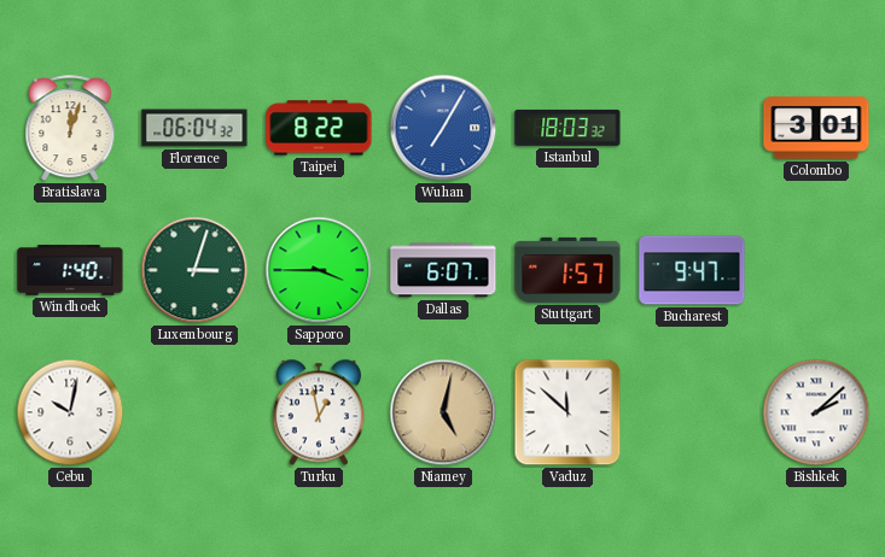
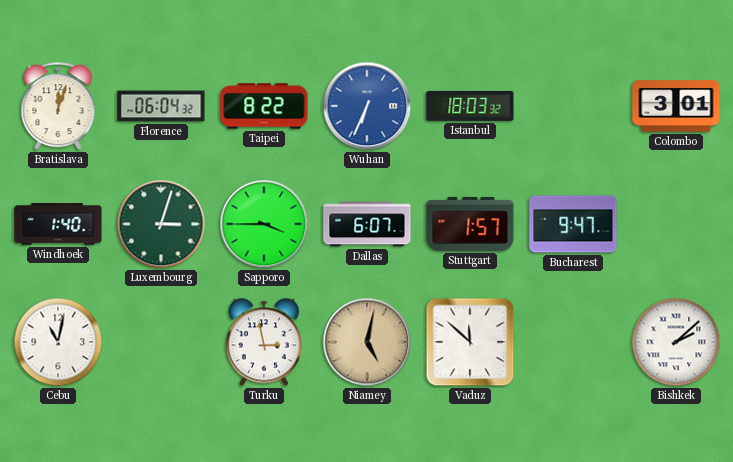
Wuhan: 7:05 -> 6:34 (367, 106)
Cebu: 10:02 -> 11:02 (58, 342)
Turku: 12:58 -> 2:58 (264, 342)
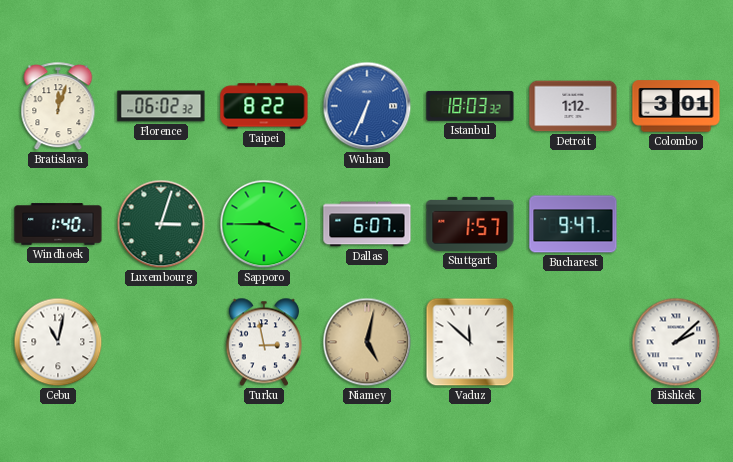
Florence: 06:04 -> 06:02 (161, 106)
Detroit: none -> 1:12 (573, 106)
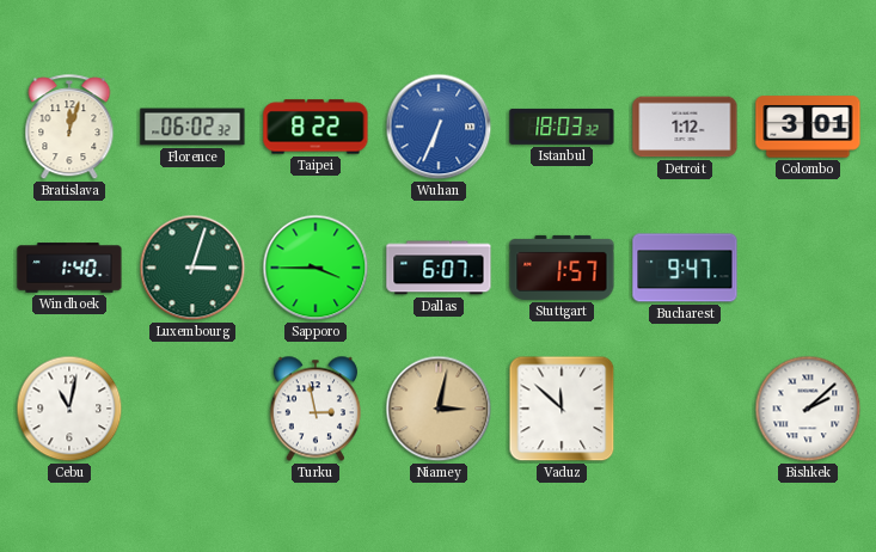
Niamey: 5:02 -> 3:02 (439, 409)
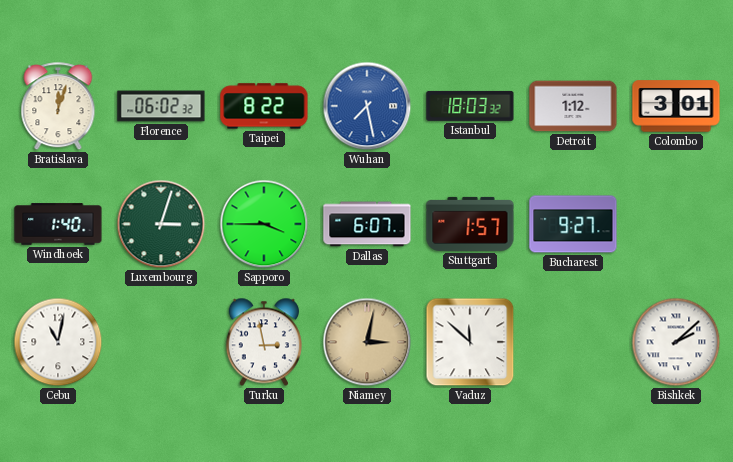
Wuhan: 6:34 -> 7:28 (367, 106)
Bucharest: 9:47 -> 9:27 (573, 224)
